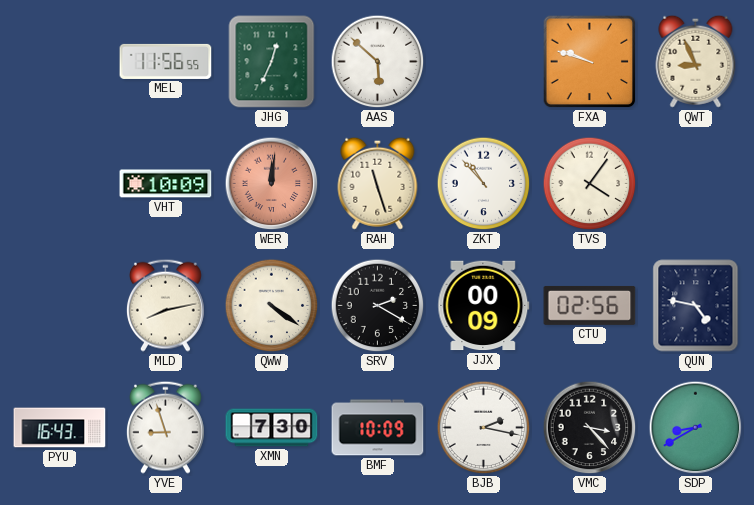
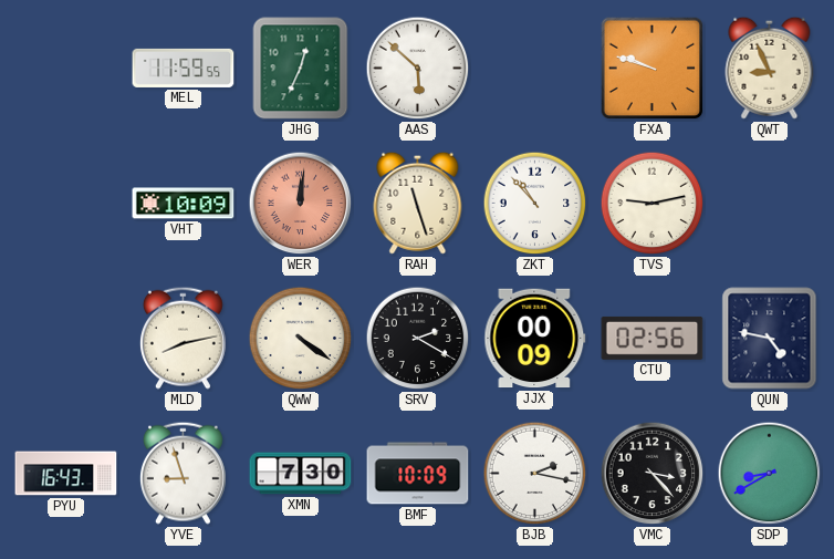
MEL: 11:56 -> 11:59 (184, 68)
TVS: 4:06 -> 9:13 (653, 204)
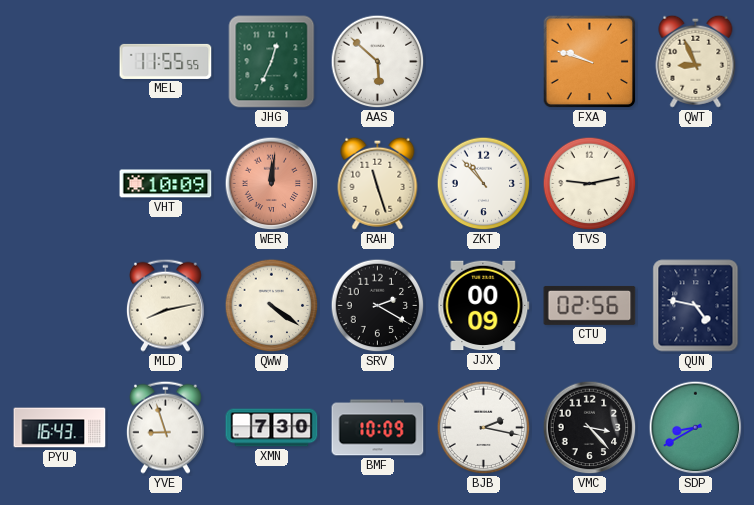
MEL: 11:59 -> 11:55 (166, 61)
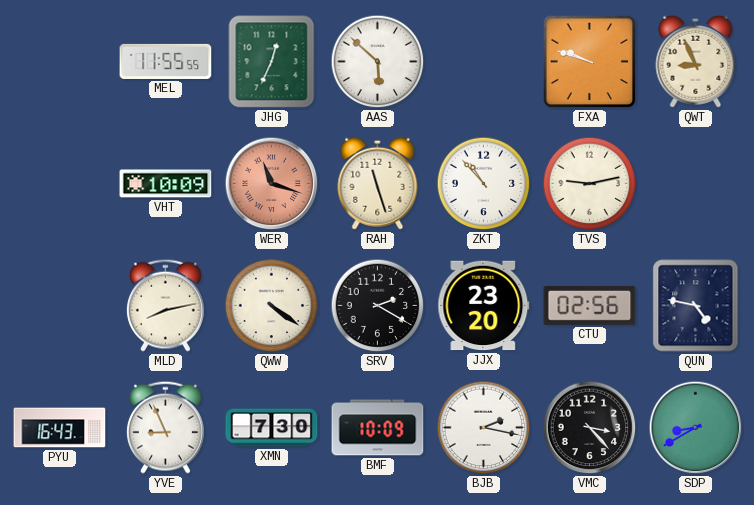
WER: 12:01 -> 11:18 (272, 184)
JJX: 00:09 -> 23:20 (484, 306)
YVE: 8:57 -> 8:56 (165, 427)
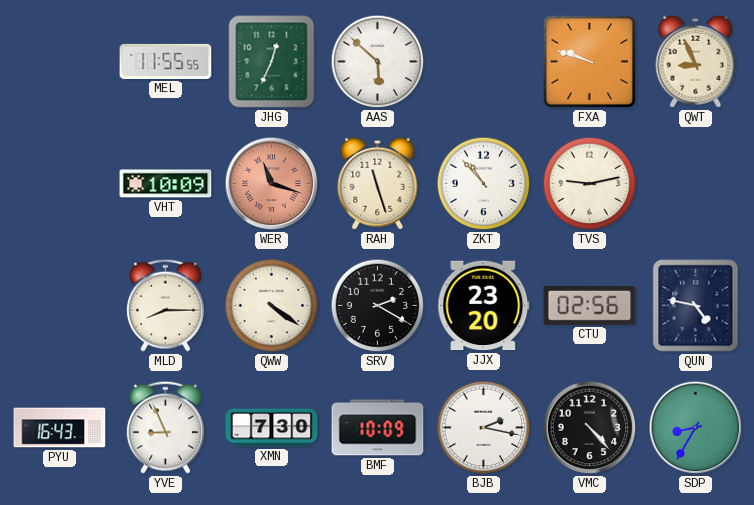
MLD: 8:13 -> 8:15 (165, 305)
VMC: 3:23 -> 4:23 (590, 428)
SDP: 8:40 -> 8:35 (696, 428)
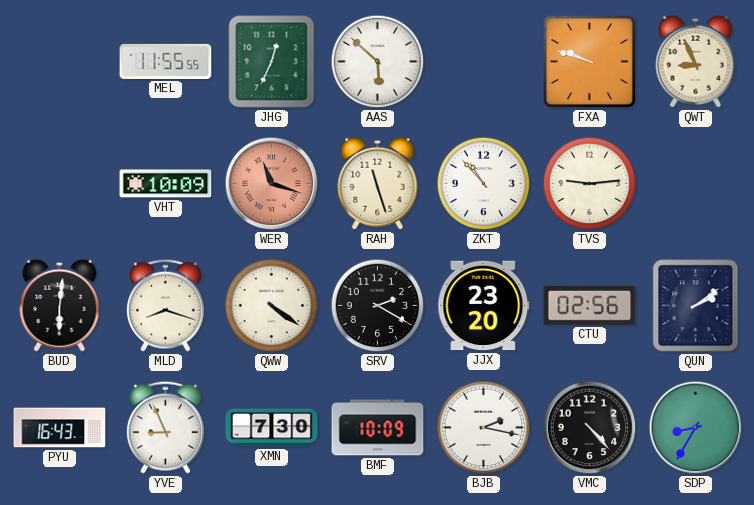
TVS: 9:13 -> 9:14 (590, 184)
BUD: none -> 6:01 (60, 305)
MLD: 8:15 -> 8:18 (165, 305)
QUN: 4:47 -> 2:09 (696, 306)
